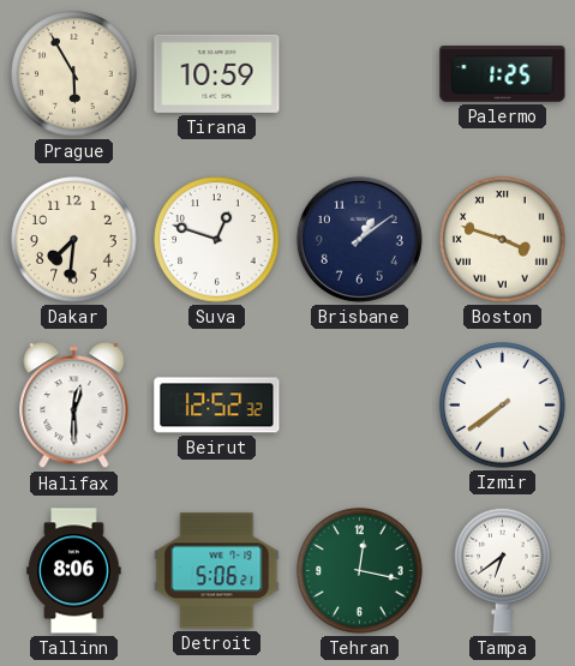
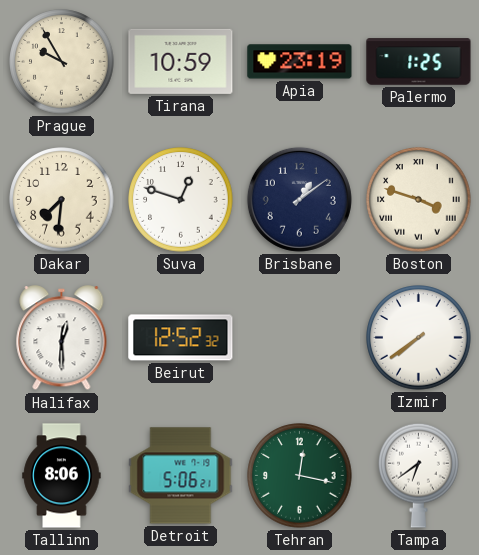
Prague: 5:55 -> 9:55 (62, 62)
Apia: none -> 23:19 (300, 62)
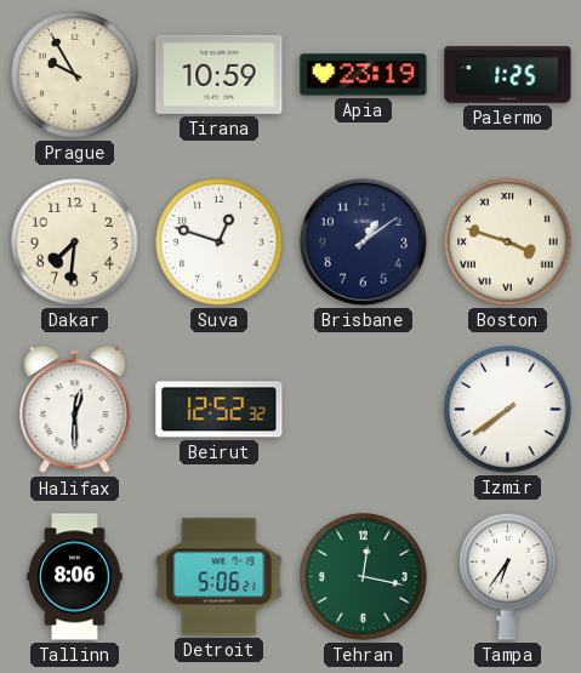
Tampa: 6:39 -> 6:36 (508, 576)
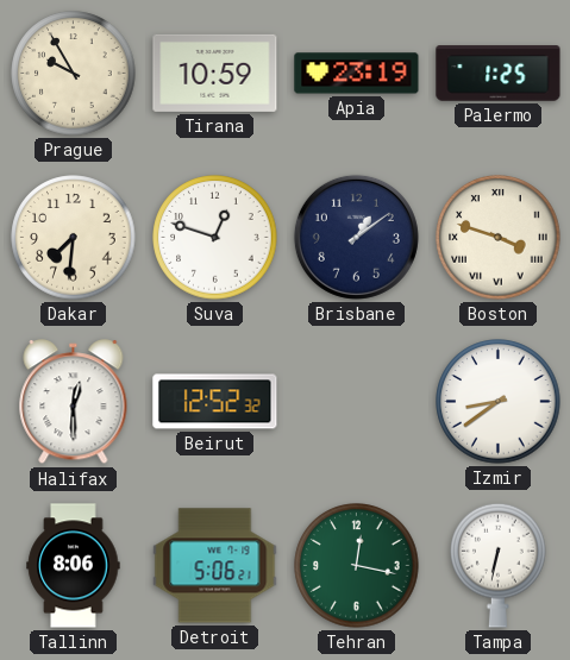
Izmir: 7:39 -> 8:39 (499, 402)
Tampa: 6:36 -> 6:32 (499, 565)
